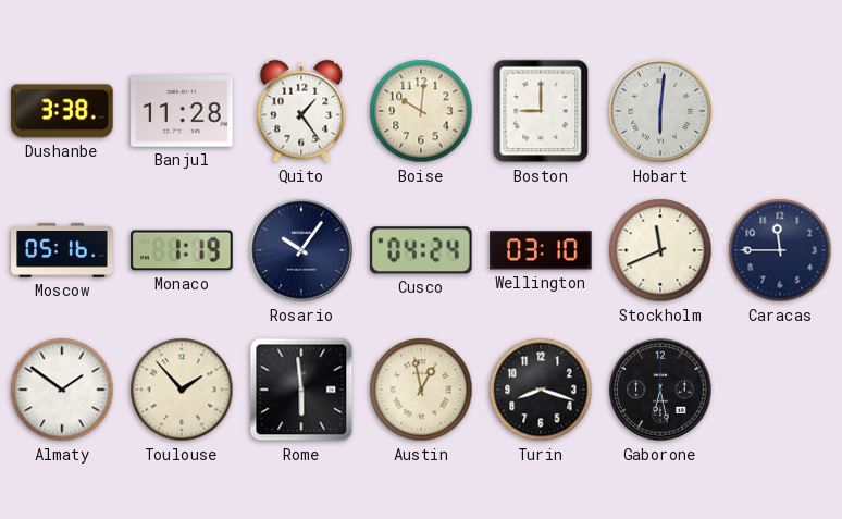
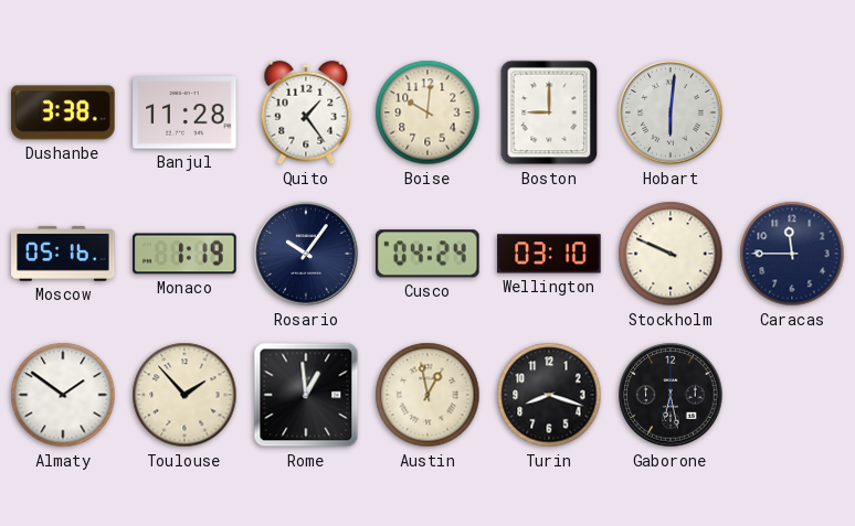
Stockholm: 11:41 -> 9:49 (671, 254)
Rome: 5:59 -> 12:59 (306, 395)
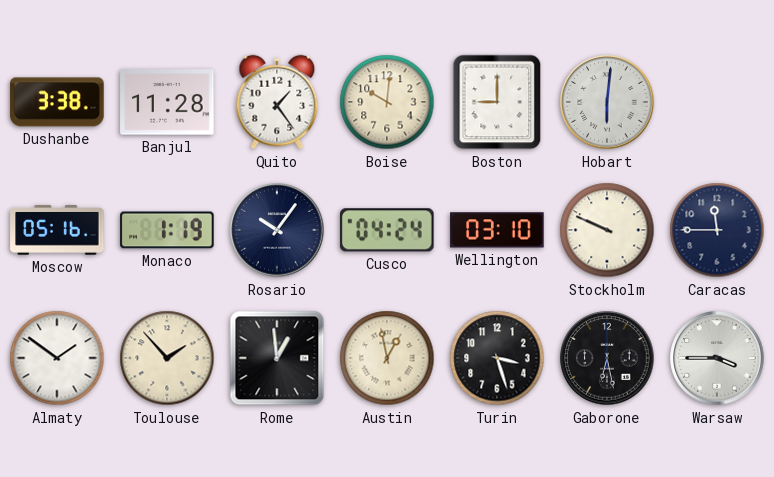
Turin: 8:18 -> 3:27 (497, 358)
Warsaw: none -> 3:45 (717, 358)
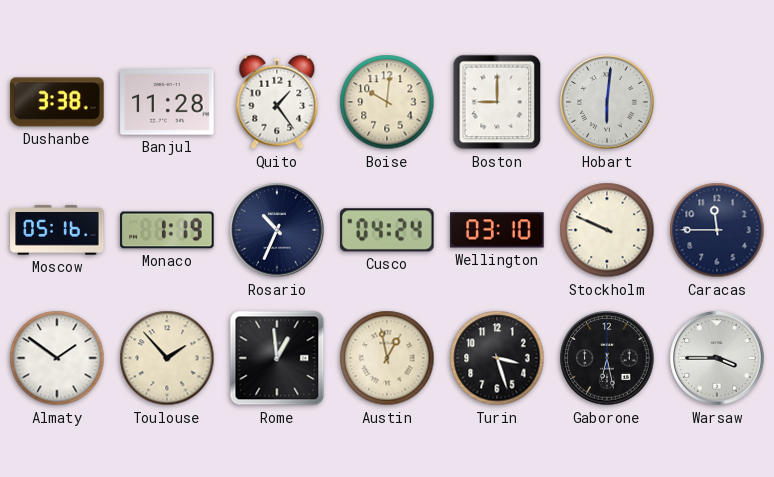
Rosario: 10:06 -> 10:34 (277, 230)
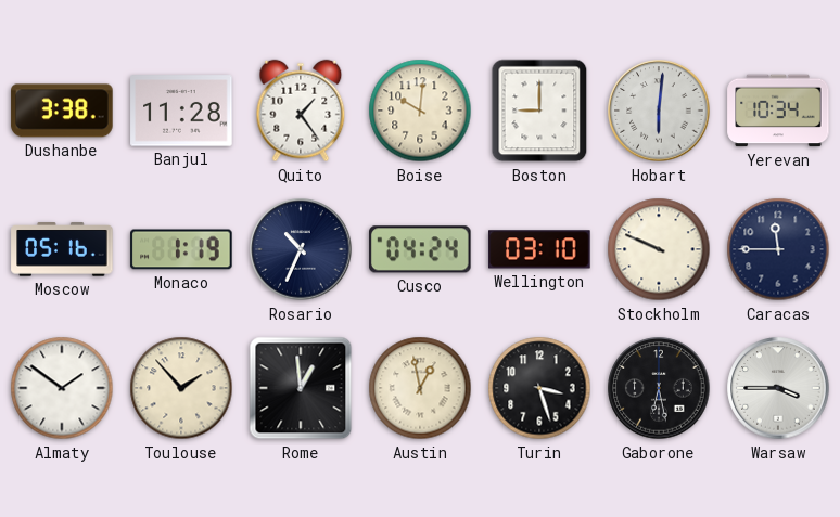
Yerevan: none -> 10:34 (778, 111)
